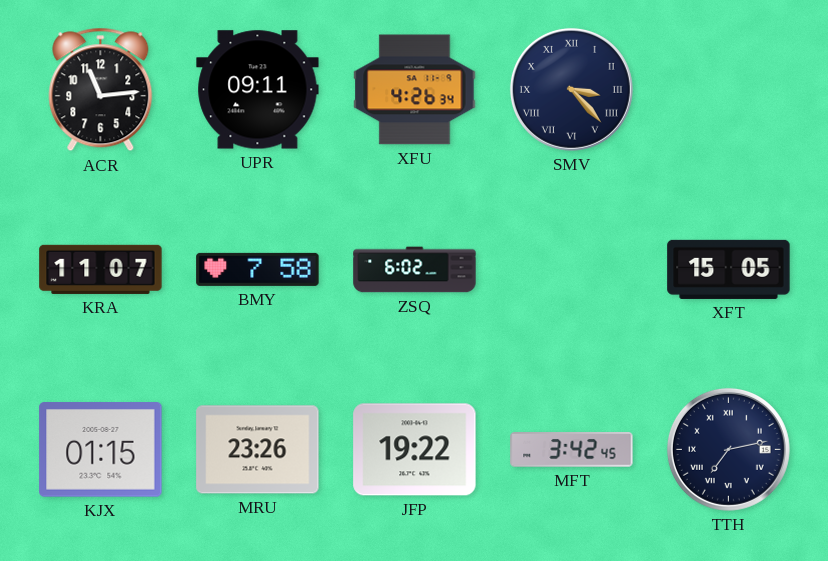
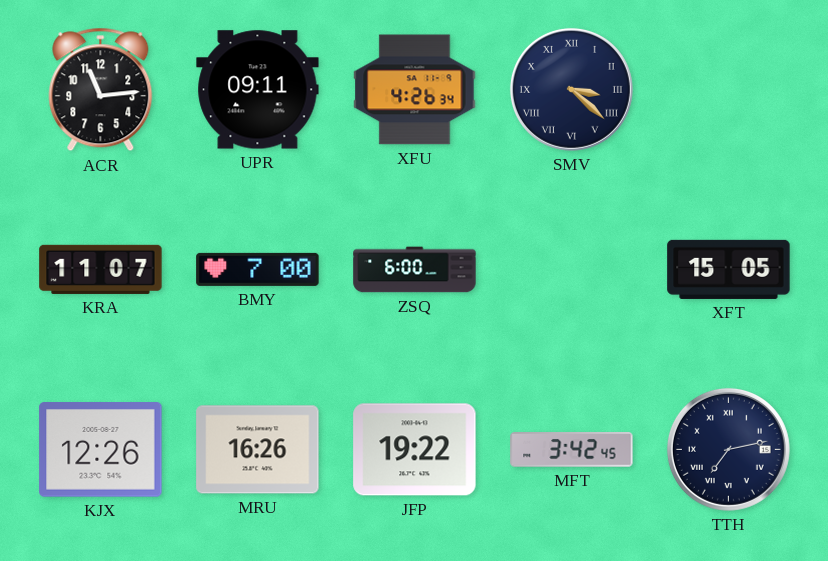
SMV: 3:23 -> 3:22 (571, 89)
BMY: 7:58 -> 7:00 (258, 269)
ZSQ: 6:02 -> 6:00 (415, 270)
KJX: 01:15 -> 12:26 (101, 450)
MRU: 23:26 -> 16:26 (258, 450)
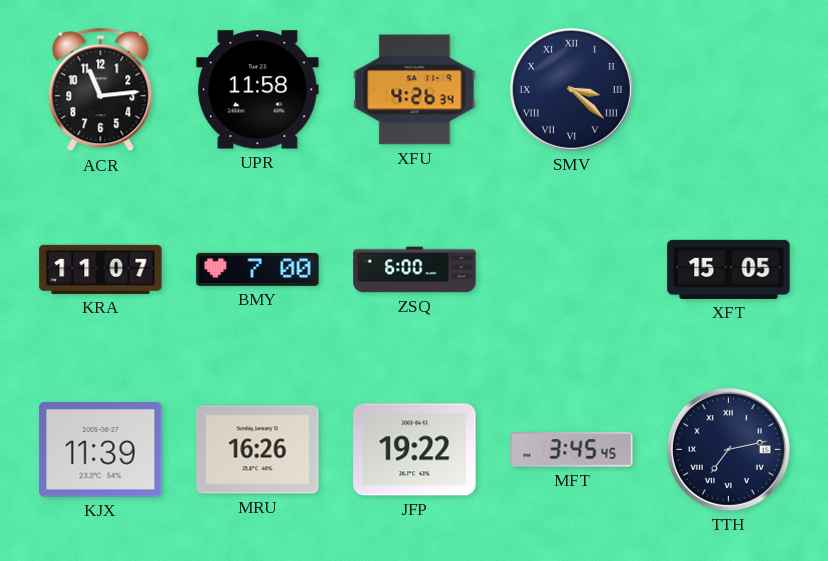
UPR: 09:11 -> 11:58 (258, 90)
KJX: 12:26 -> 11:39 (101, 450)
MFT: 3:42 -> 3:45 (572, 450)
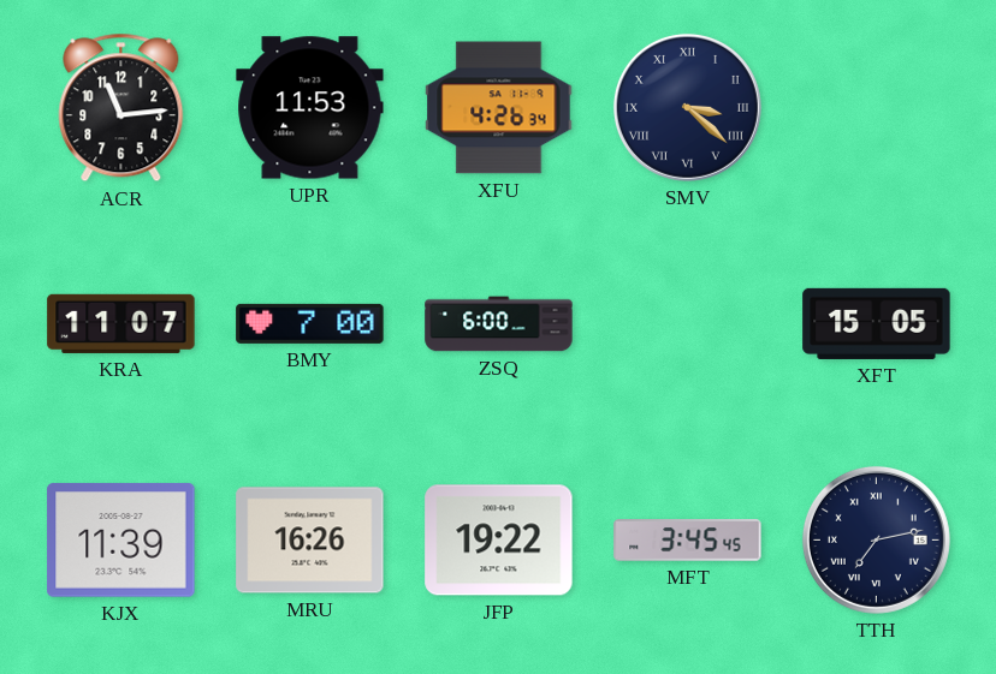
UPR: 11:58 -> 11:53 (310, 108)
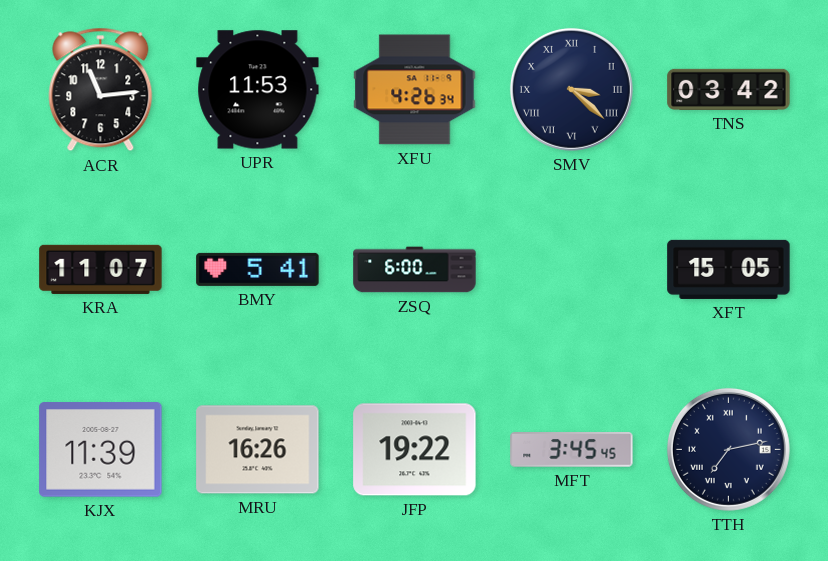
TNS: none -> 03:42 (729, 89)
BMY: 7:00 -> 5:41 (258, 269)
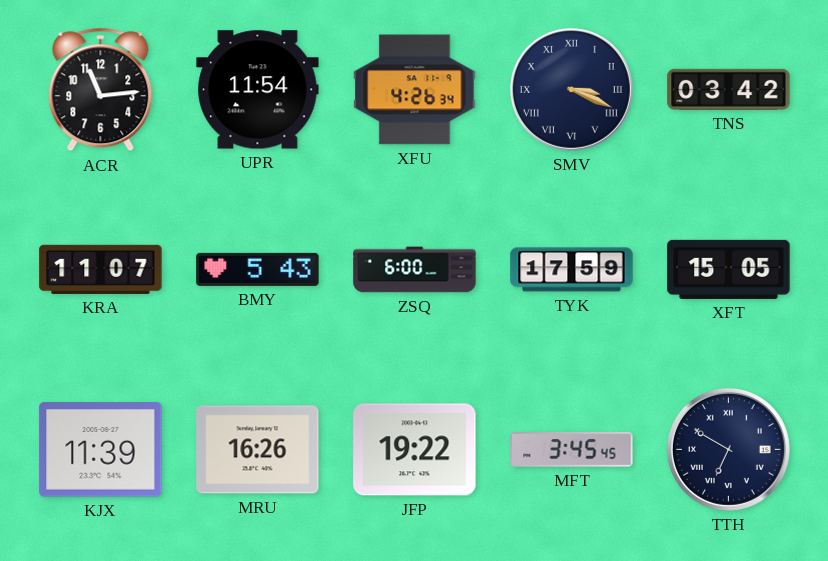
UPR: 11:53 -> 11:54 (258, 90)
SMV: 3:22 -> 3:19 (571, 89)
BMY: 5:41 -> 5:43 (258, 269)
TYK: none -> 17:59 (572, 270)
TTH: 7:13 -> 6:50 (728, 449)
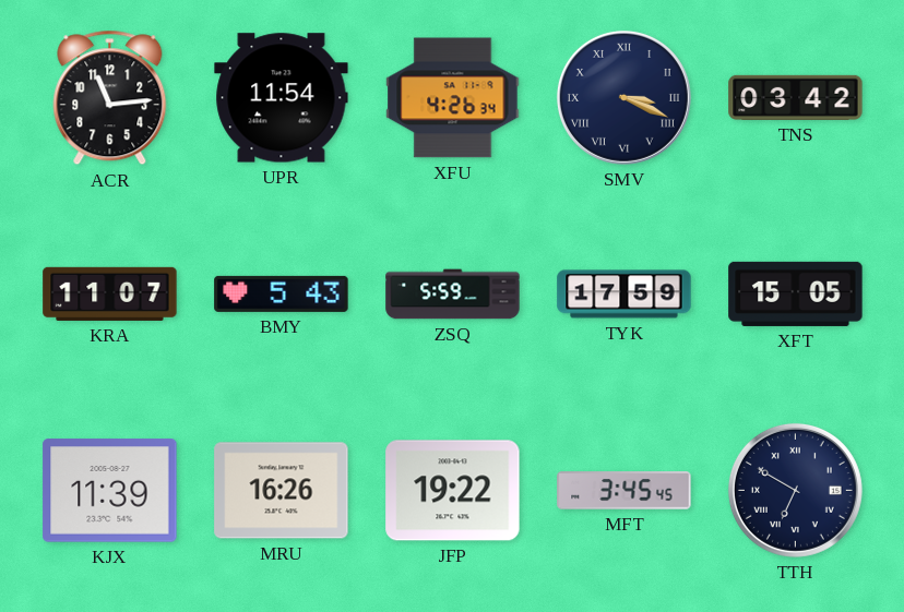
ZSQ: 6:00 -> 5:59 (453, 295)
